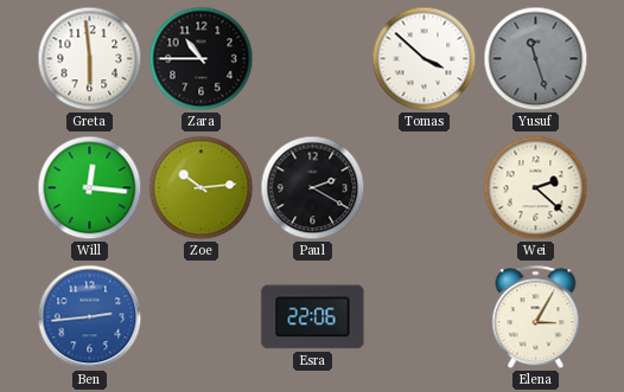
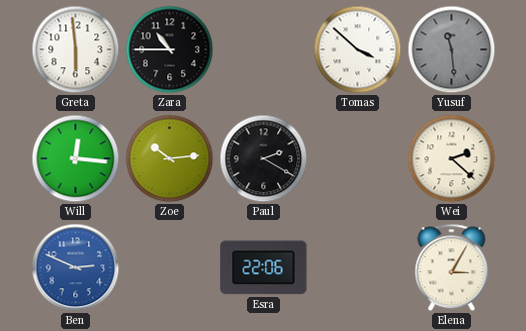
Yusuf: 11:27 -> 11:29 (452, 50)
Ben: 2:44 -> 2:49 (76, 268)
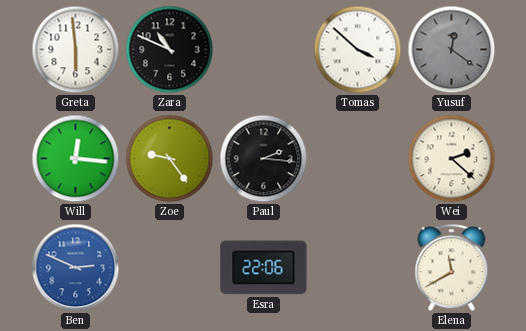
Zara: 10:45 -> 10:49 (170, 50)
Yusuf: 11:29 -> 12:21 (452, 50)
Zoe: 10:14 -> 9:24 (170, 159)
Paul: 2:20 -> 2:16 (264, 159)
Elena: 3:05 -> 11:40 (452, 268)
